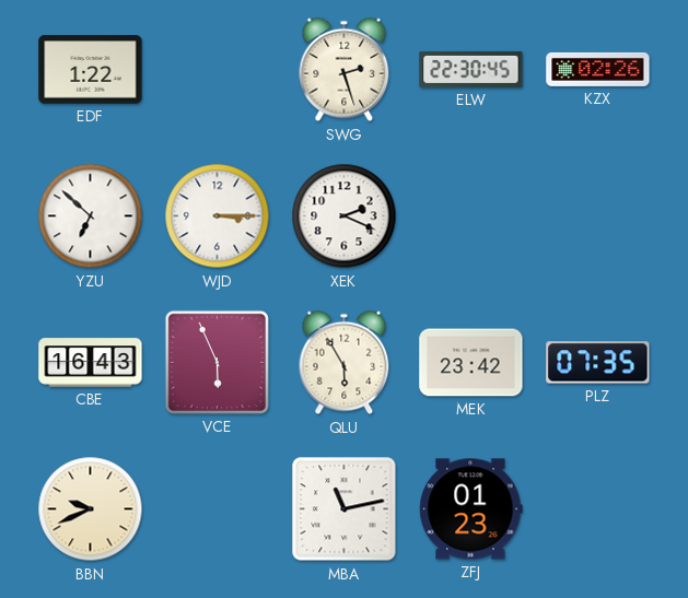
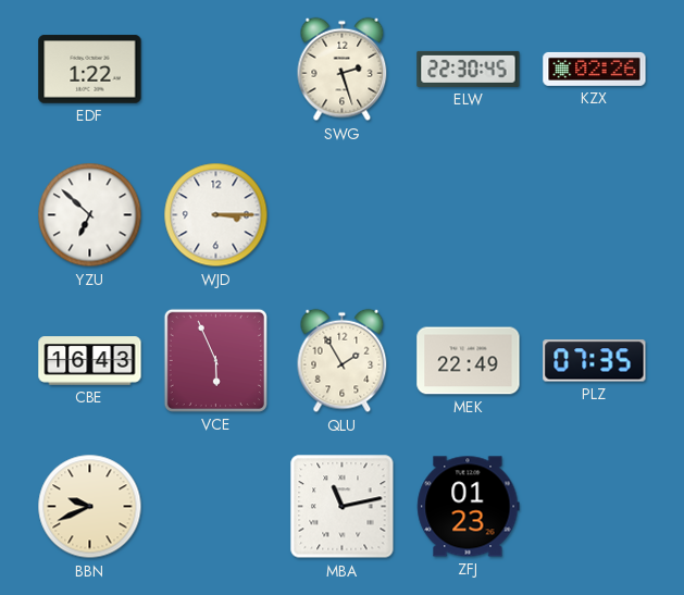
XEK: 2:19 -> none (345, 216)
QLU: 5:55 -> 1:55 (343, 361)
MEK: 23:42 -> 22:49 (469, 361)
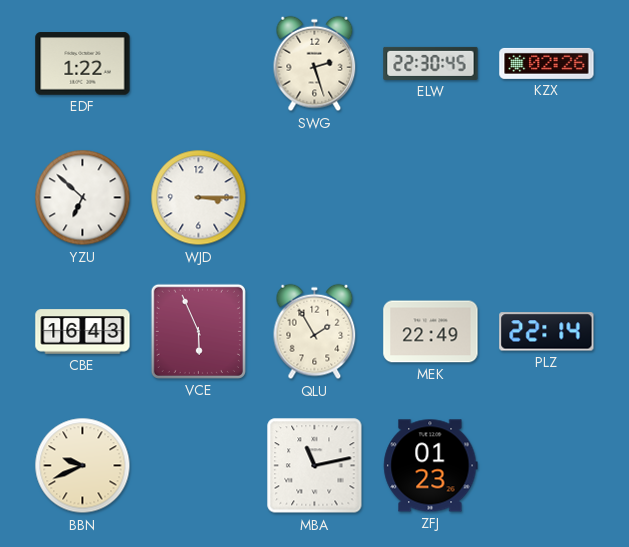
PLZ: 07:35 -> 22:14 (547, 332)
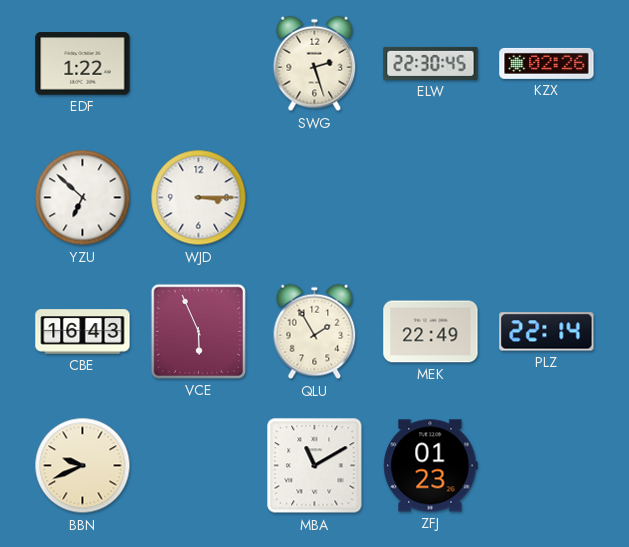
MBA: 11:13 -> 11:10 (315, 466)
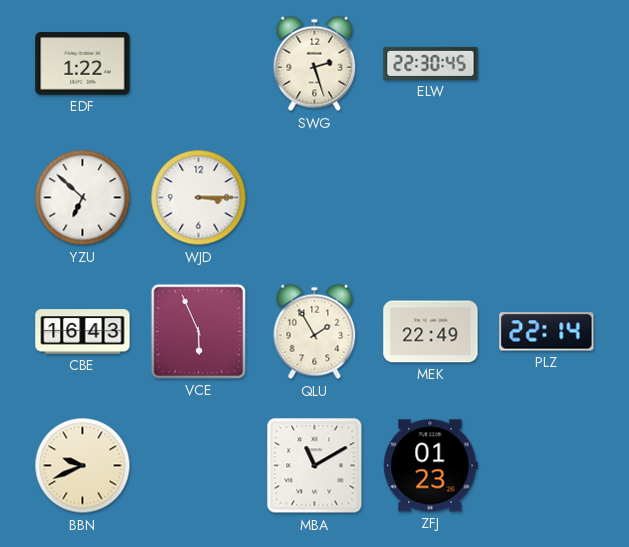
KZX: 02:26 -> none (547, 63)
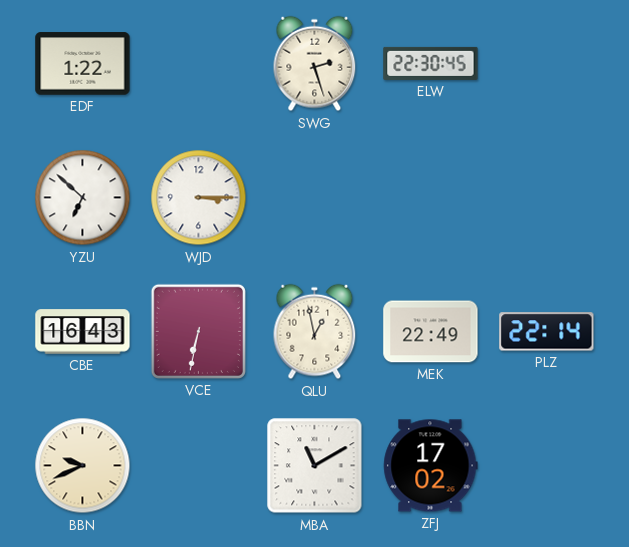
VCE: 5:56 -> 6:32 (198, 331)
QLU: 1:55 -> 12:58 (315, 332)
ZFJ: 01:23 -> 17:02 (431, 466)
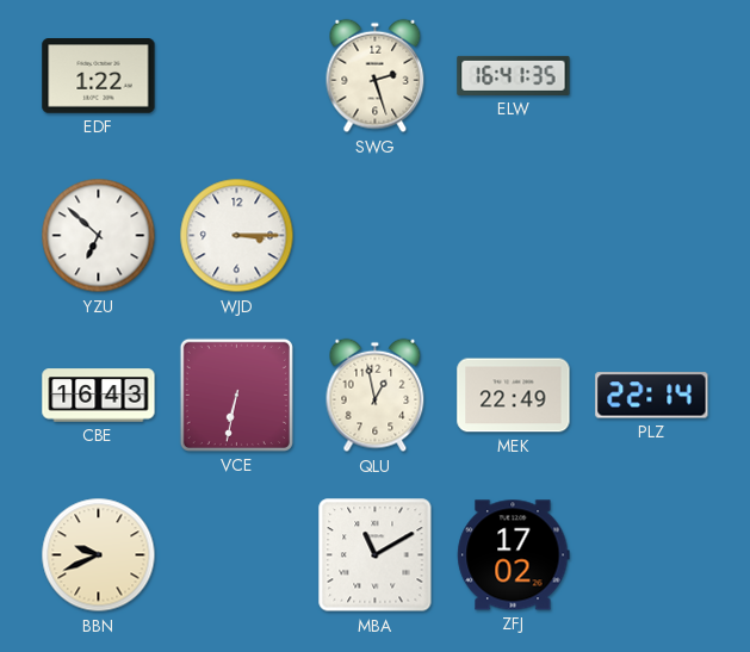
ELW: 22:30 -> 16:41 (514, 75)
